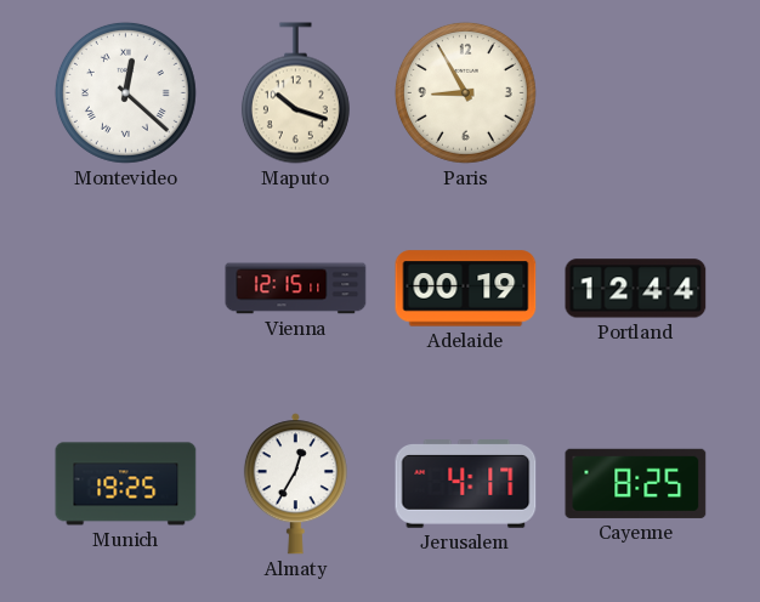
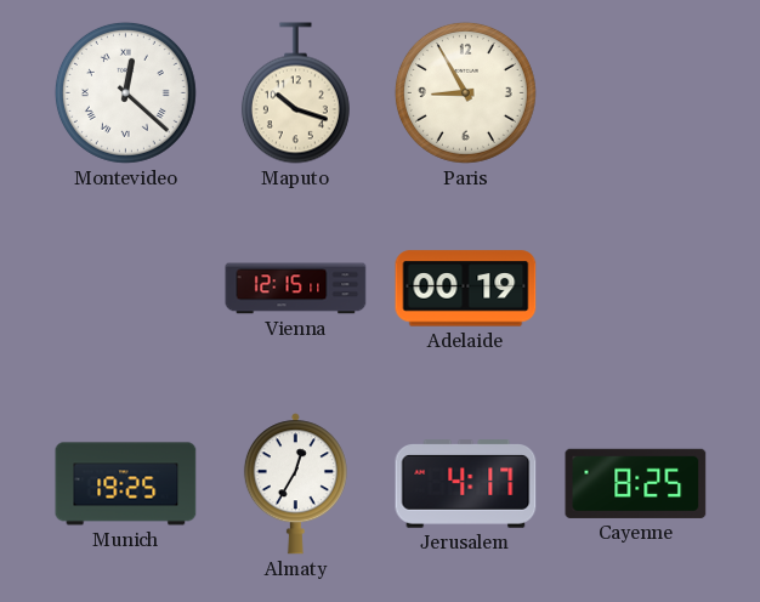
Portland: 12:44 -> none (636, 289)
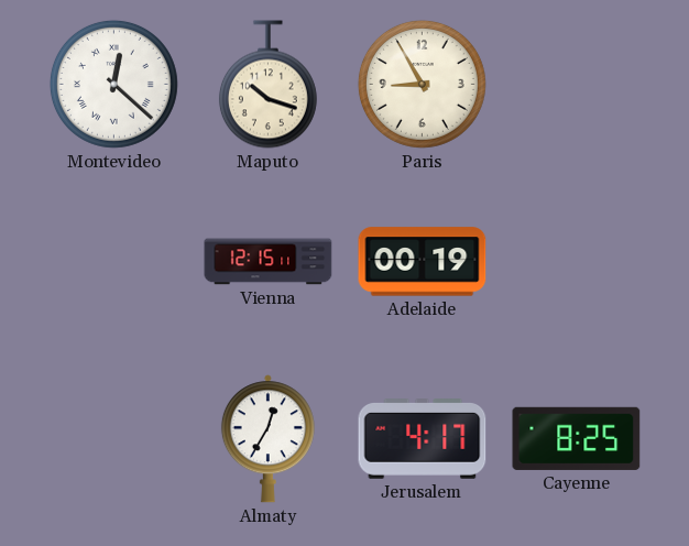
Munich: 19:25 -> none (126, 484)
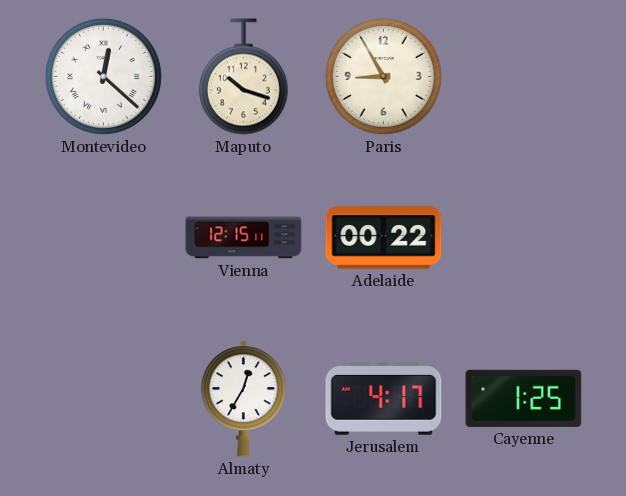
Adelaide: 00:19 -> 00:22 (384, 238)
Cayenne: 8:25 -> 1:25 (524, 398)
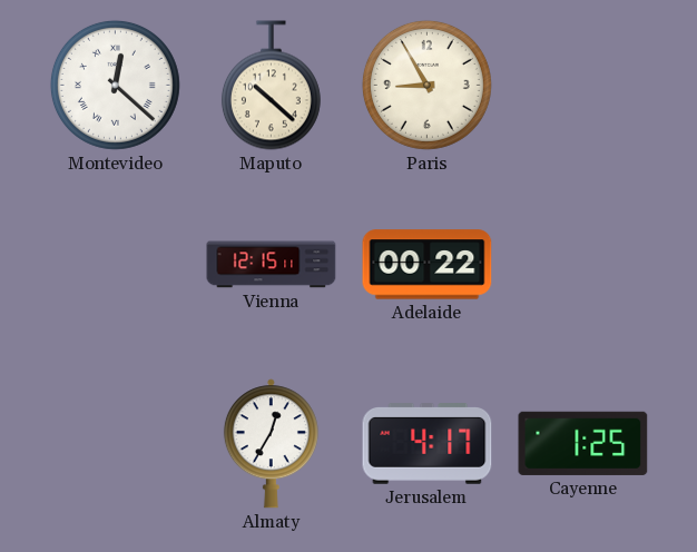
Maputo: 10:18 -> 10:22 (271, 86)
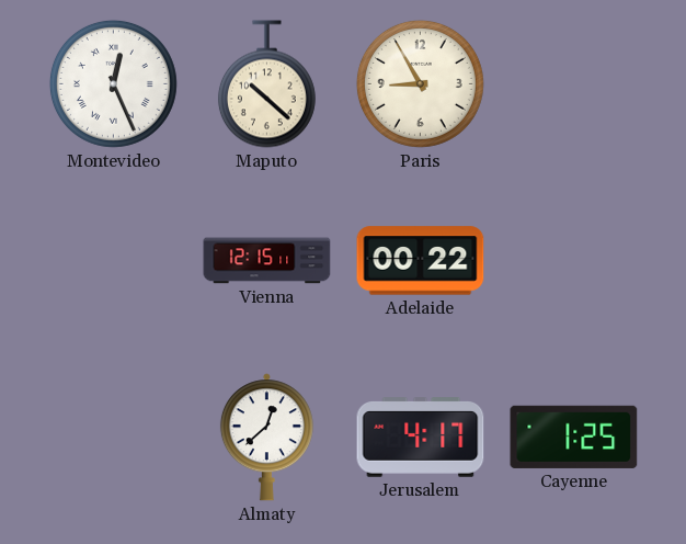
Montevideo: 12:22 -> 12:26 (113, 83)
Almaty: 12:35 -> 12:38 (266, 438)
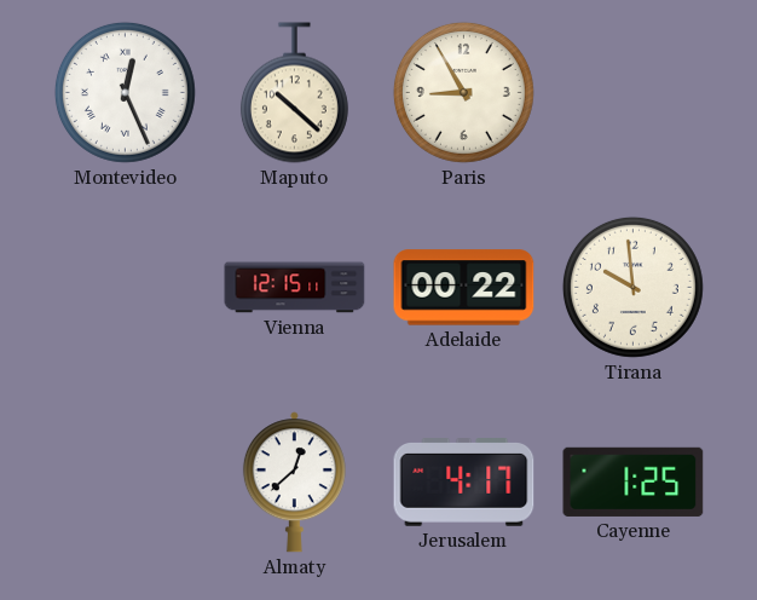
Tirana: none -> 9:59 (632, 287)
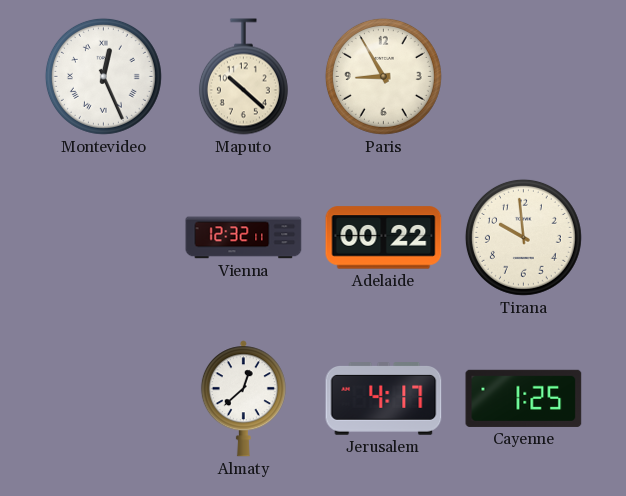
Vienna: 12:15 -> 12:32 (244, 238)
